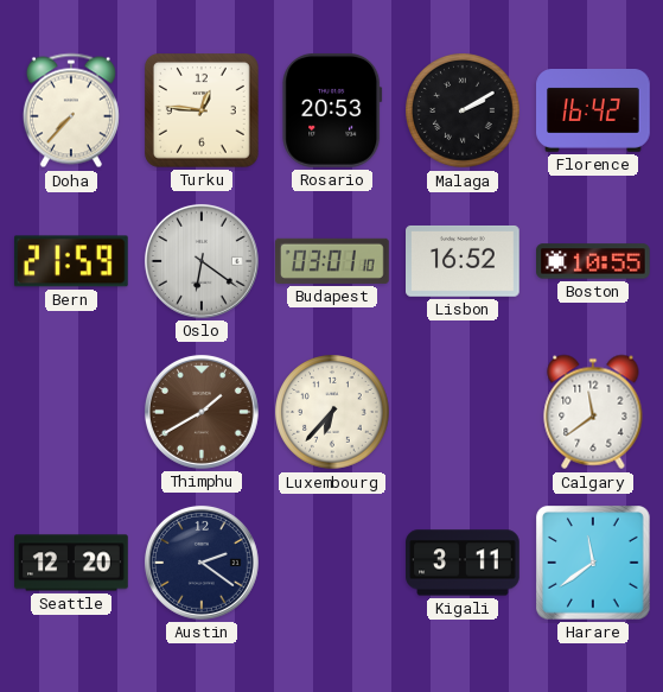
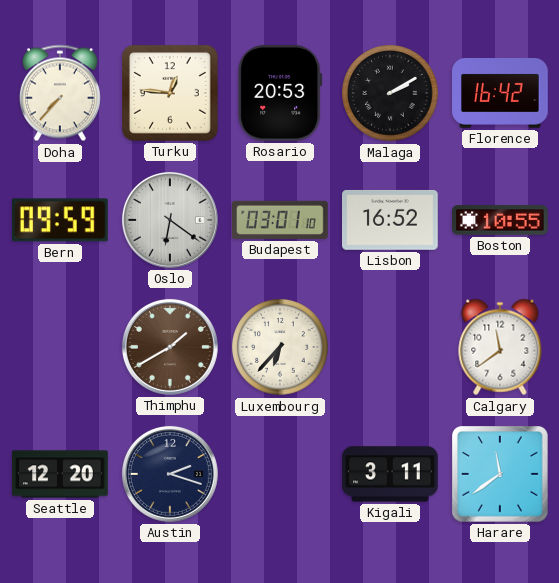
Bern: 21:59 -> 09:59 (60, 220)
Austin: 2:21 -> 2:18 (170, 474)
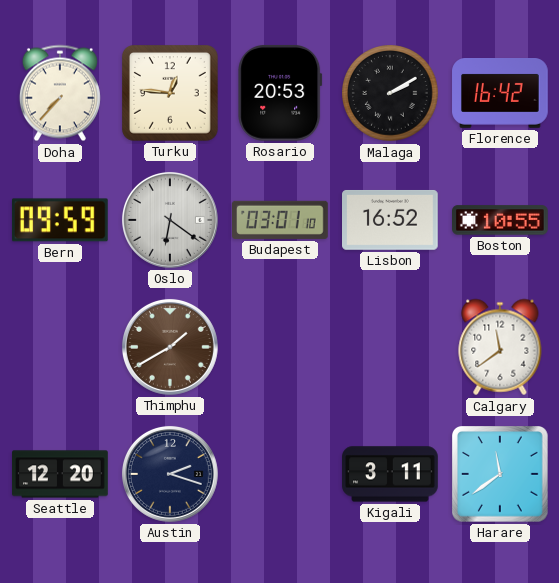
Luxembourg: 6:37 -> none (280, 347)
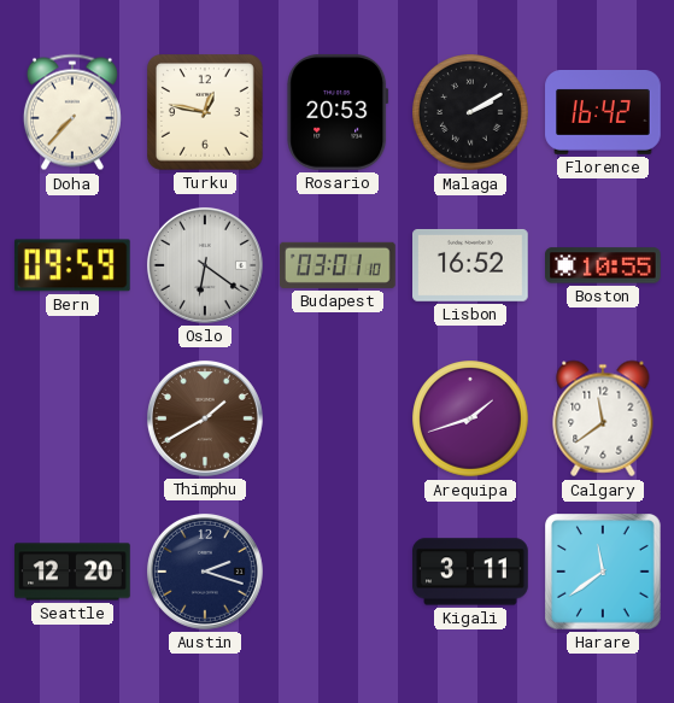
Turku: 12:46 -> 12:47 (206, 113)
Arequipa: none -> 1:42 (470, 418)
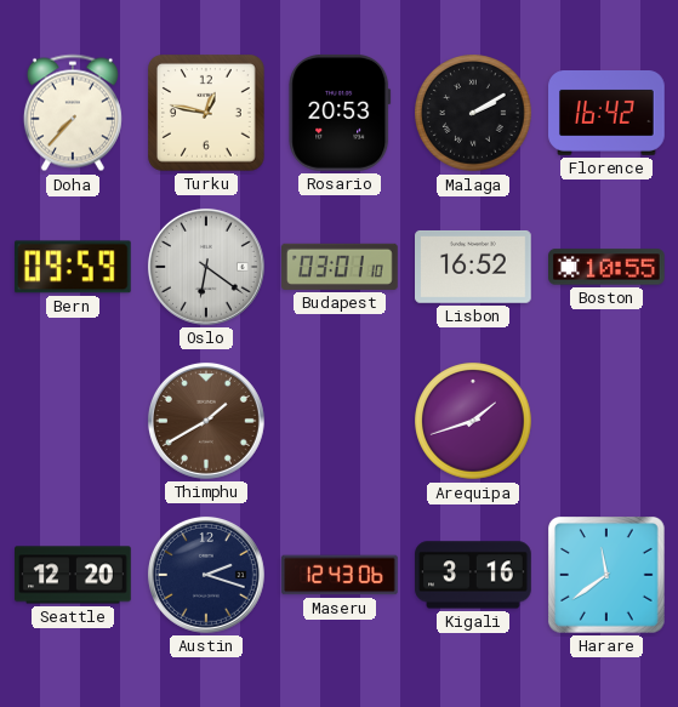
Calgary: 11:39 -> none (603, 418)
Maseru: none -> 12:43 (340, 575)
Kigali: 3:11 -> 3:16 (473, 575)
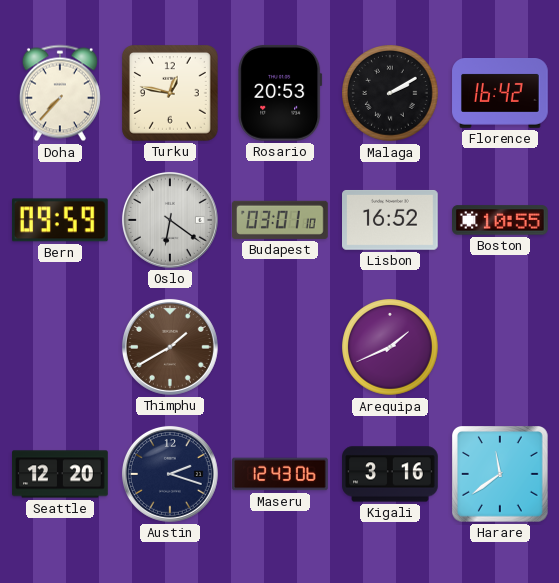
Arequipa: 1:42 -> 1:41 (390, 347)
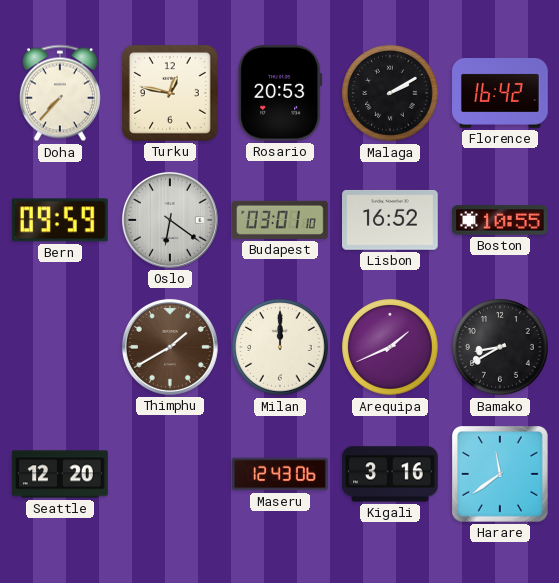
Milan: none -> 12:00 (280, 347)
Bamako: none -> 8:40 (500, 347)
Austin: 2:18 -> none (170, 474)
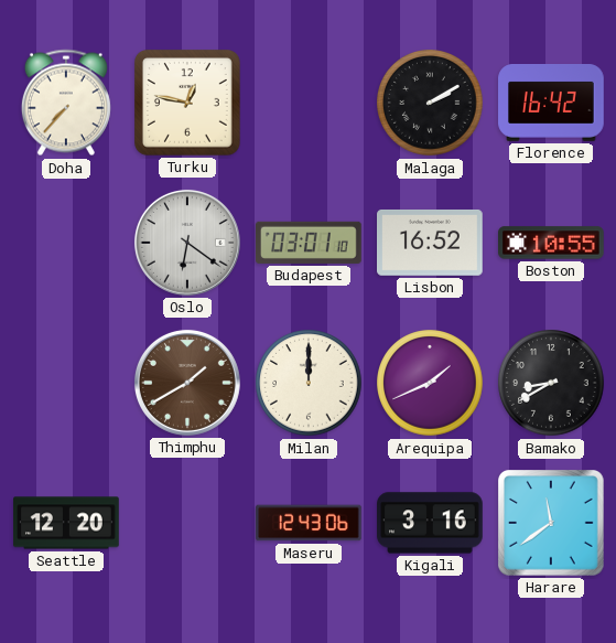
Rosario: 20:53 -> none (280, 93)
Bern: 09:59 -> none (60, 220)
